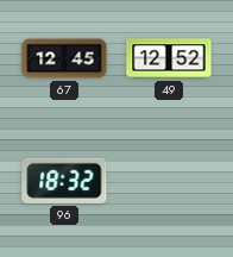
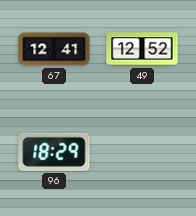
67: 12:45 -> 12:41 (54, 49)
96: 18:32 -> 18:29 (54, 152)
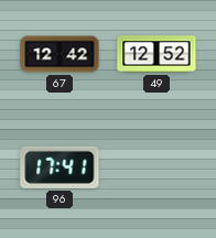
67: 12:41 -> 12:42 (60, 54)
96: 18:29 -> 17:41 (60, 167)
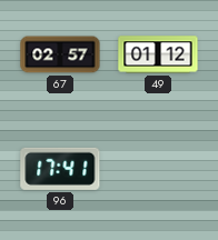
67: 12:42 -> 02:57 (60, 54)
49: 12:52 -> 01:12 (158, 54)
